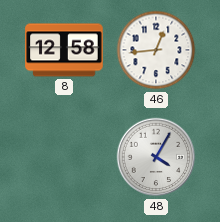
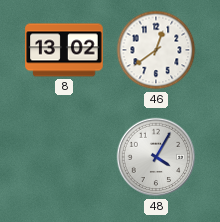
8: 12:58 -> 13:02 (64, 50)
46: 12:44 -> 12:39 (156, 50)
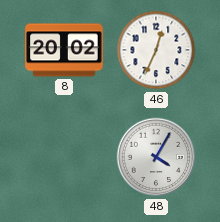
8: 13:02 -> 20:02 (64, 50)
46: 12:39 -> 12:34 (156, 50)
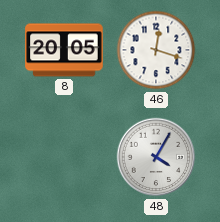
8: 20:02 -> 20:05 (64, 50)
46: 12:34 -> 12:18 (156, 50)
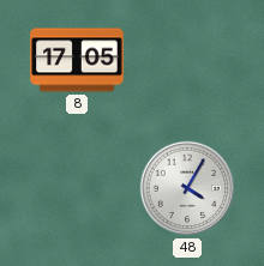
8: 20:05 -> 17:05 (77, 60)
46: 12:18 -> none (156, 50)
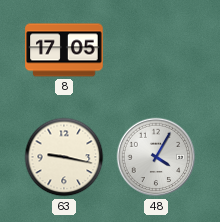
63: none -> 9:17 (64, 157)
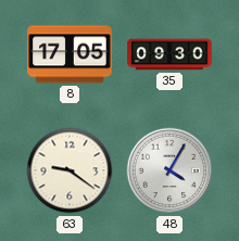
35: none -> 09:30 (169, 54)
63: 9:17 -> 9:21 (70, 170)
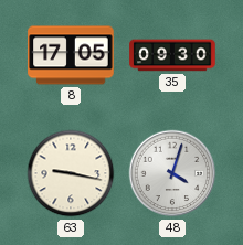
63: 9:21 -> 9:17 (71, 173)
48: 4:05 -> 4:03 (172, 173)
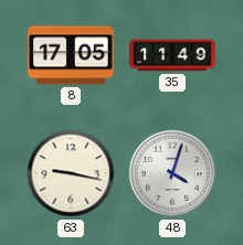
35: 09:30 -> 11:49 (172, 55)
